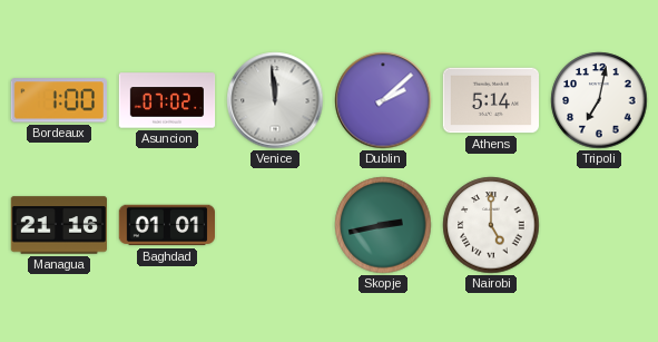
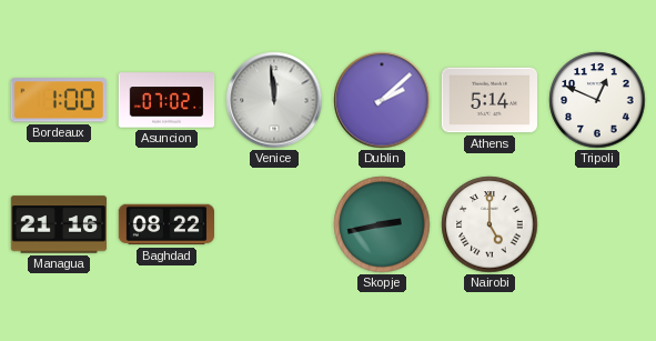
Tripoli: 7:02 -> 12:49 (597, 100)
Baghdad: 01:01 -> 08:22 (165, 224)
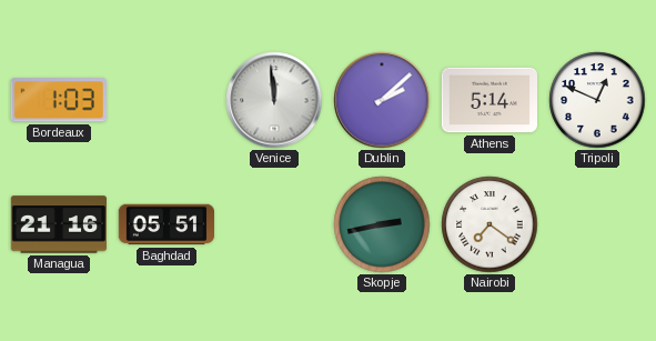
Bordeaux: 1:00 -> 1:03 (59, 100)
Asuncion: 07:02 -> none (166, 100)
Baghdad: 08:22 -> 05:51 (165, 224)
Nairobi: 5:00 -> 7:21 (490, 224)
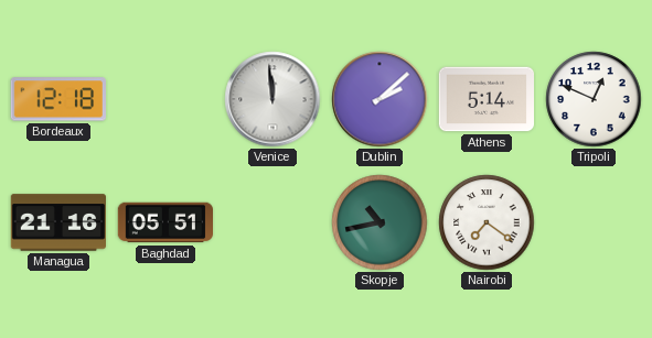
Bordeaux: 1:03 -> 12:18 (58, 99)
Skopje: 2:43 -> 10:43 (380, 222)
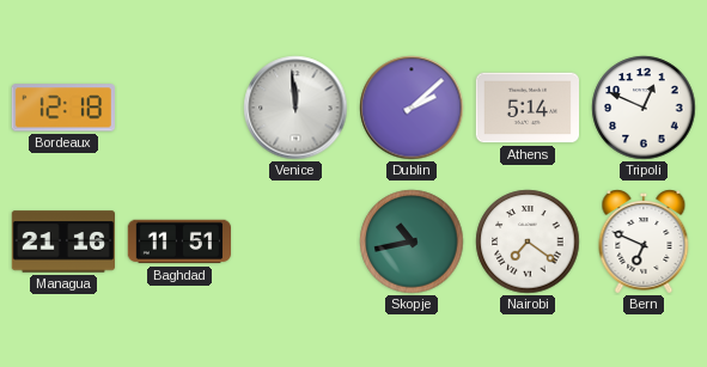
Baghdad: 05:51 -> 11:51 (178, 241)
Bern: none -> 6:49 (644, 241)
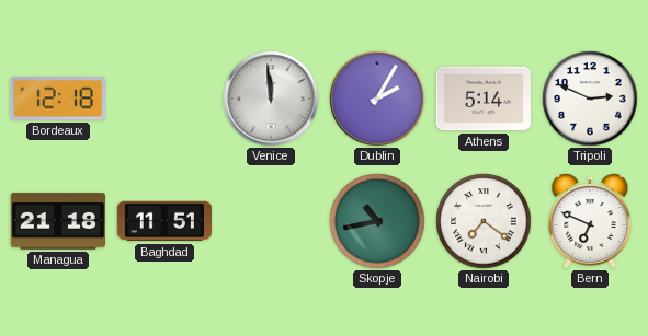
Dublin: 2:08 -> 2:05 (377, 99)
Tripoli: 12:49 -> 2:49 (590, 99)
Managua: 21:16 -> 21:18 (57, 221)
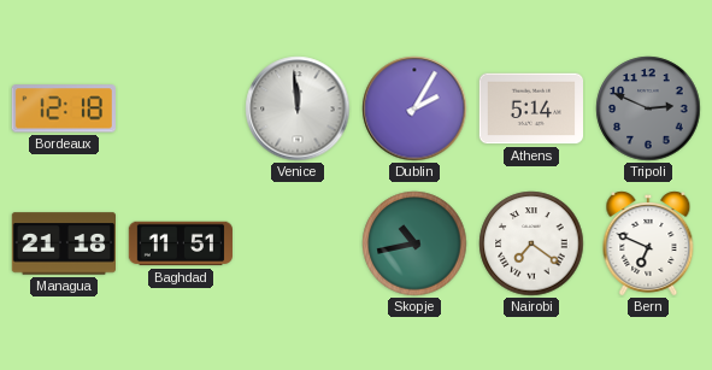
Tripoli dial: white -> grey (648, 108)
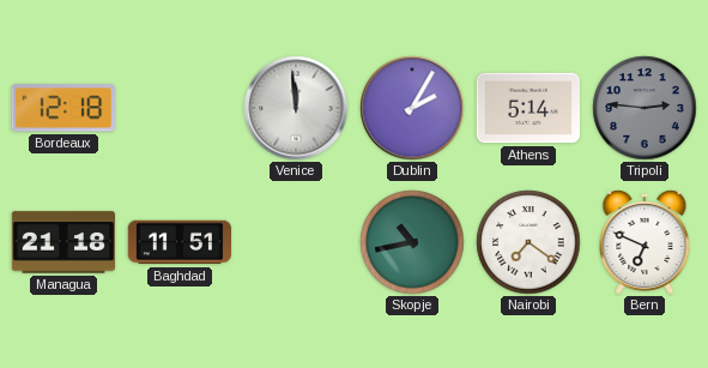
Tripoli: 2:49 -> 2:46 (645, 108)
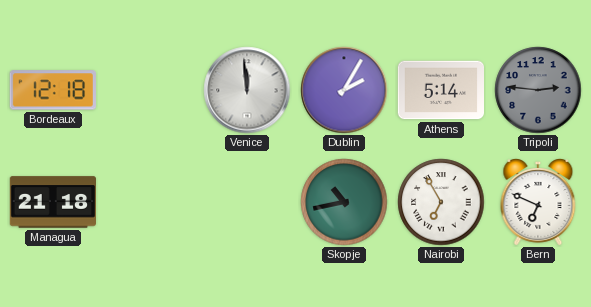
Baghdad: 11:51 -> none (178, 242)
Nairobi: 7:21 -> 6:55 (441, 202)
